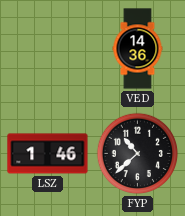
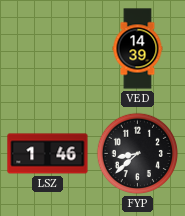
VED: 14:36 -> 14:39 (138, 49)
FYP: 10:38 -> 8:38 (138, 154)
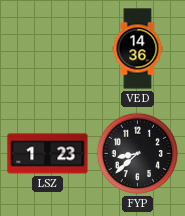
VED: 14:39 -> 14:36 (138, 49)
LSZ: 1:46 -> 1:23 (48, 154)
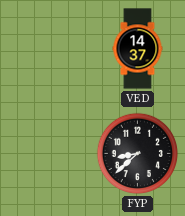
VED: 14:36 -> 14:37 (138, 49)
LSZ: 1:23 -> none (48, 154)
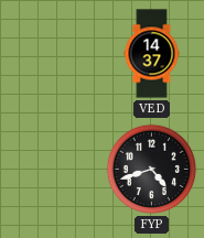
FYP: 8:38 -> 4:42 (152, 170)
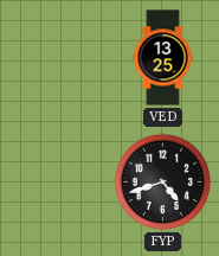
VED: 14:37 -> 13:25 (163, 58)
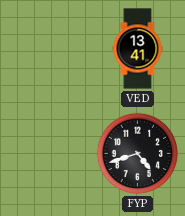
VED: 13:25 -> 13:41 (138, 49)
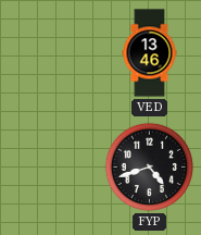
VED: 13:41 -> 13:46 (150, 53)
